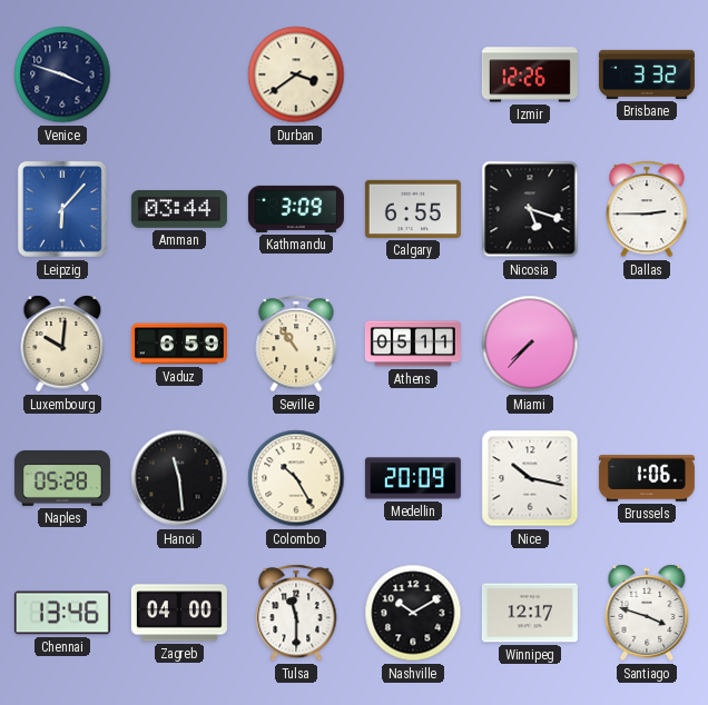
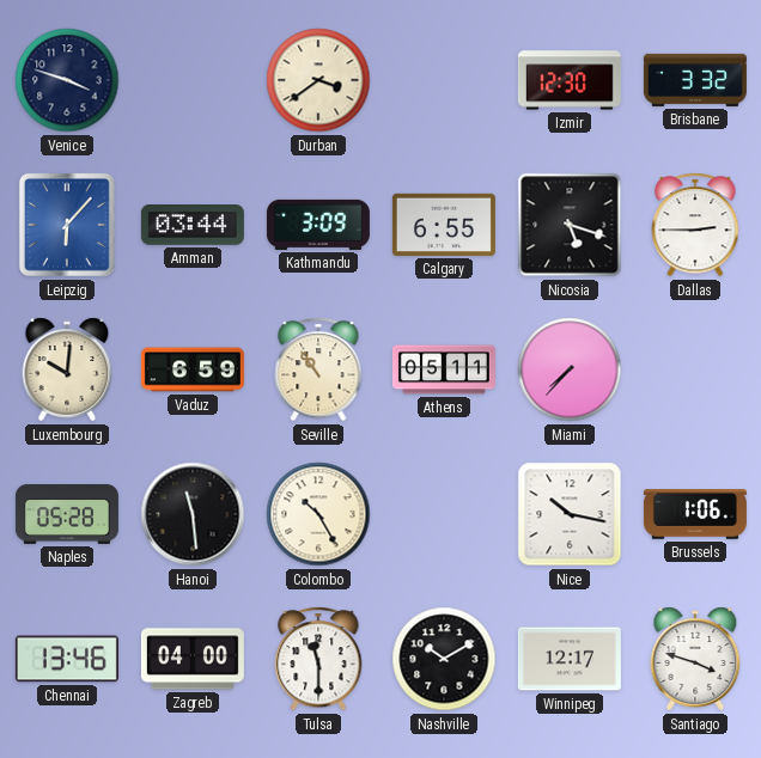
Izmir: 12:26 -> 12:30 (570, 80)
Medellin: 20:09 -> none (413, 478)
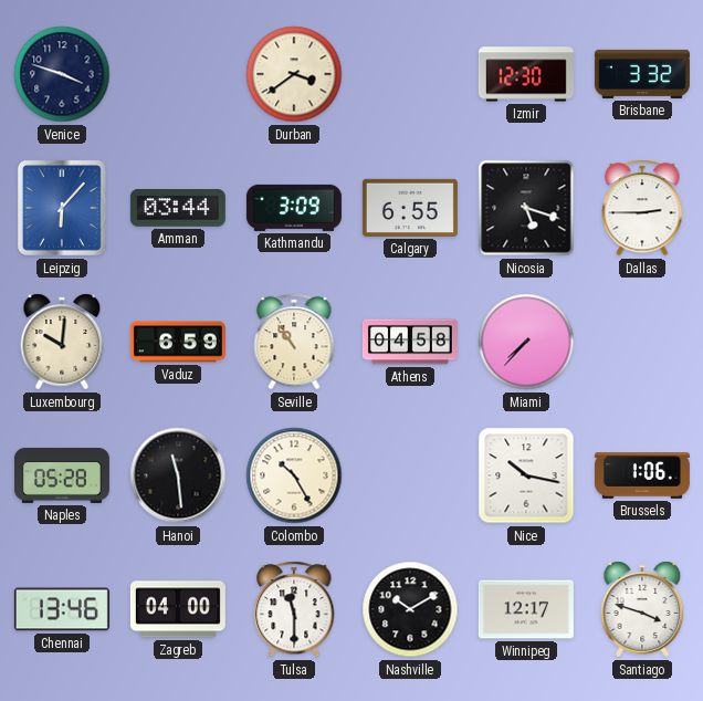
Athens: 05:11 -> 04:58 (410, 342)
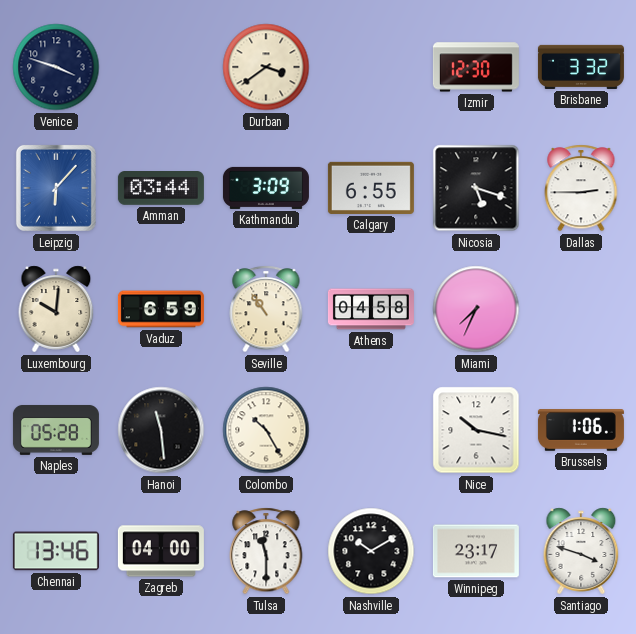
Miami: 7:37 -> 7:34 (476, 309)
Winnipeg: 12:17 -> 23:17 (476, 551)
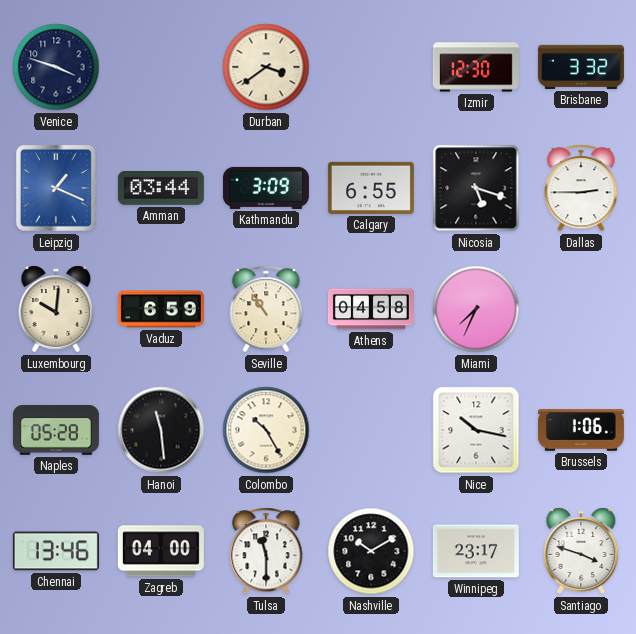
Leipzig: 6:07 -> 1:19 (56, 188)
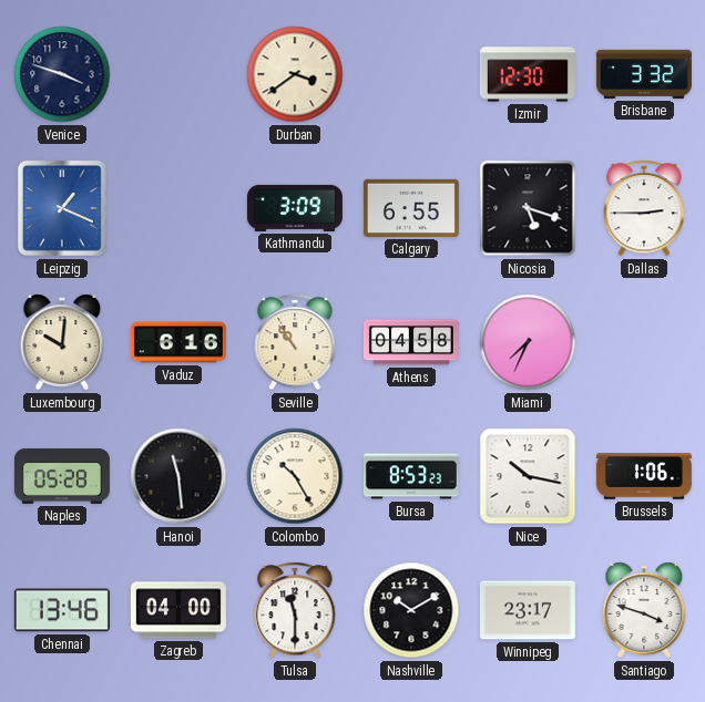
Amman: 03:44 -> none (161, 189)
Vaduz: 6:59 -> 6:16 (178, 342)
Bursa: none -> 8:53 (411, 476)
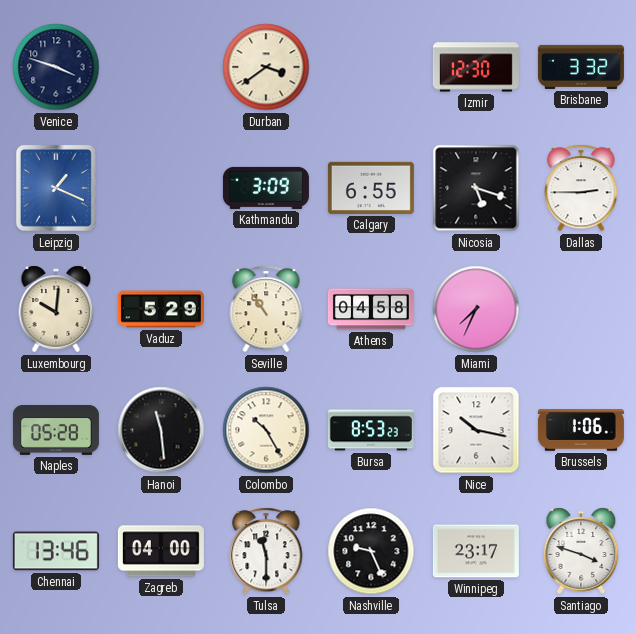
Vaduz: 6:16 -> 5:29 (161, 309)
Nashville: 10:10 -> 9:26 (371, 551)
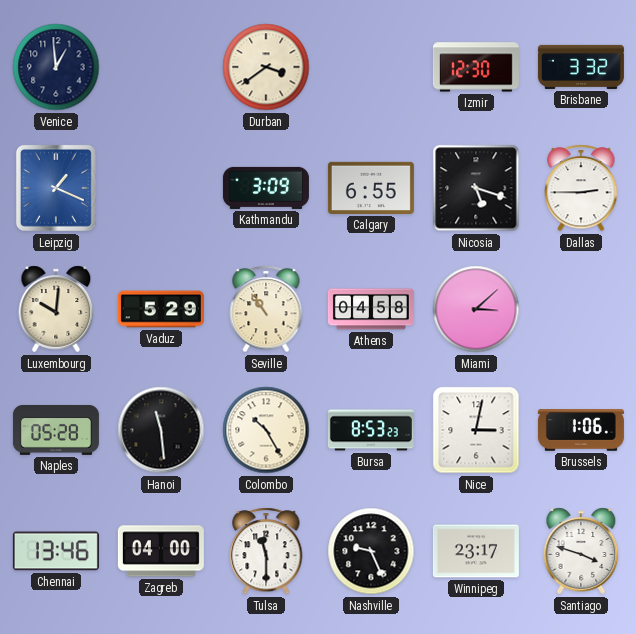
Venice: 3:48 -> 12:59 (56, 67)
Miami: 7:34 -> 3:08 (476, 309)
Nice: 10:17 -> 3:02 (476, 430)
